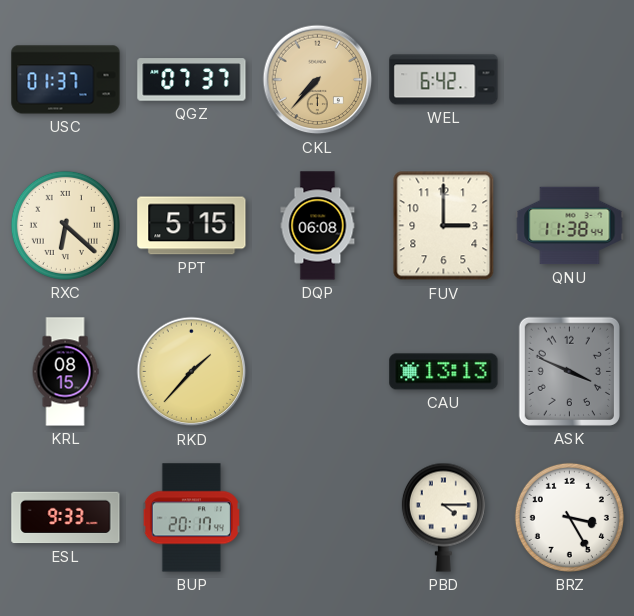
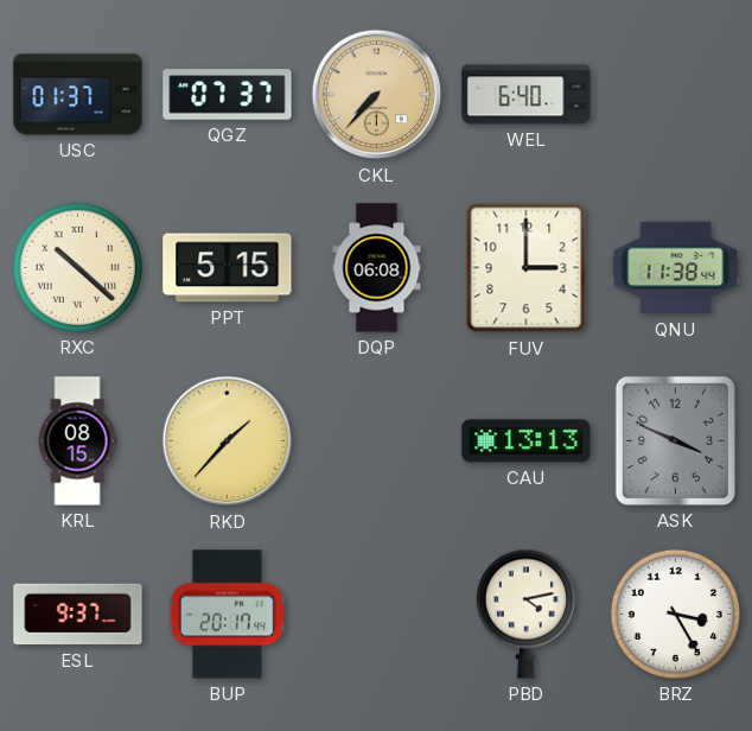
WEL: 6:42 -> 6:40 (527, 95)
RXC: 6:22 -> 10:22 (77, 267)
ESL: 9:33 -> 9:37 (78, 615)
PBD: 4:15 -> 4:13 (525, 614)
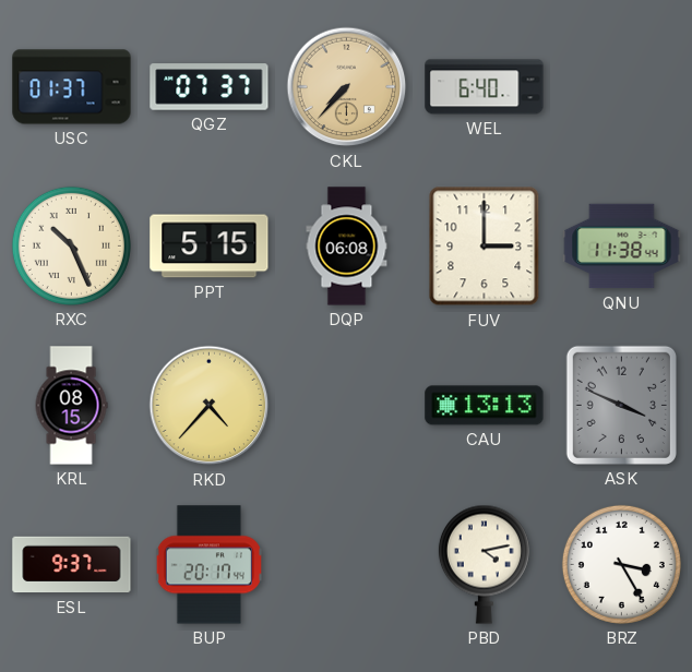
RXC: 10:22 -> 10:26 (71, 245)
RKD: 1:37 -> 4:37 (210, 406)
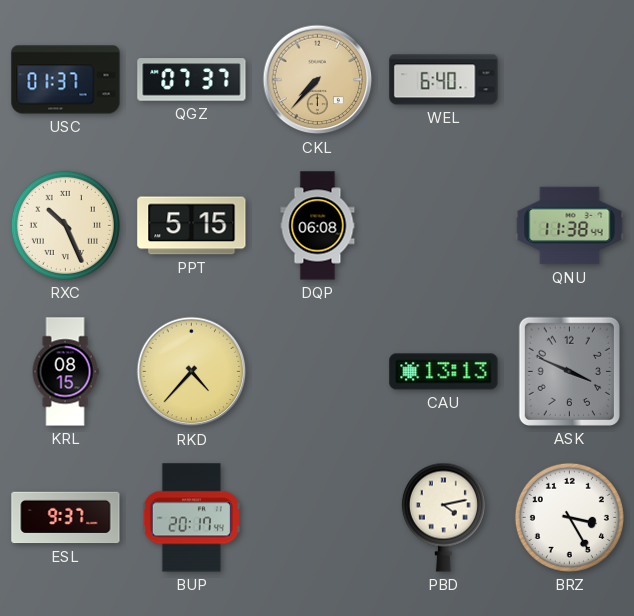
FUV: 3:00 -> none (485, 247)
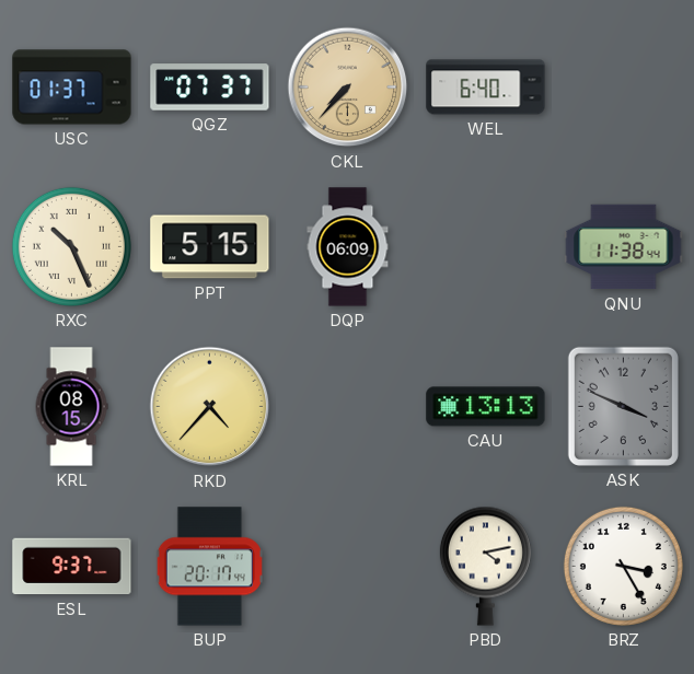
DQP: 06:08 -> 06:09 (348, 247)
